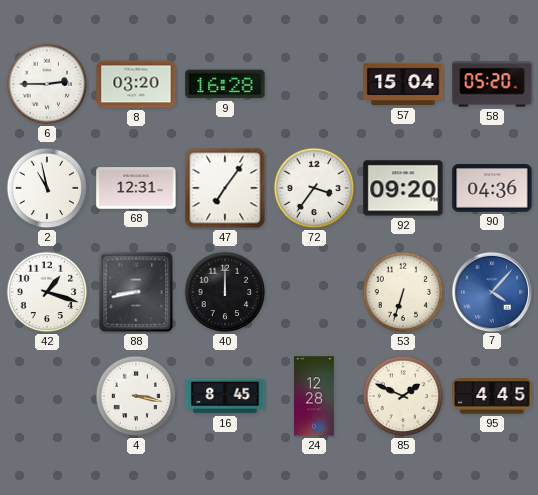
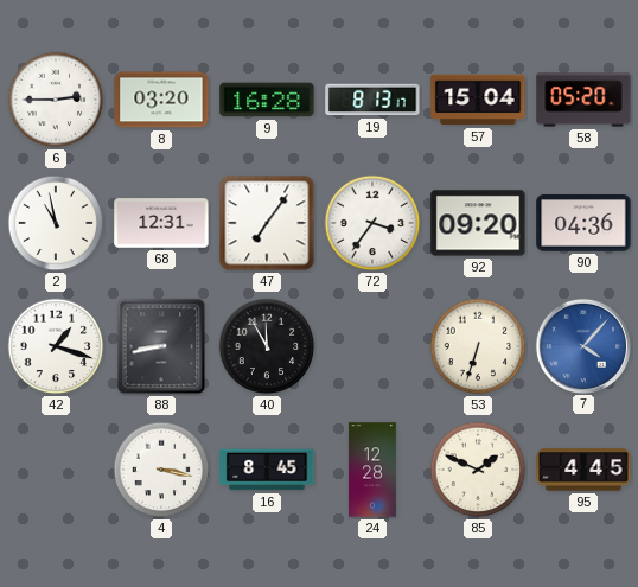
19: none -> 8:13 (372, 100)
40: 12:00 -> 11:55 (267, 346)
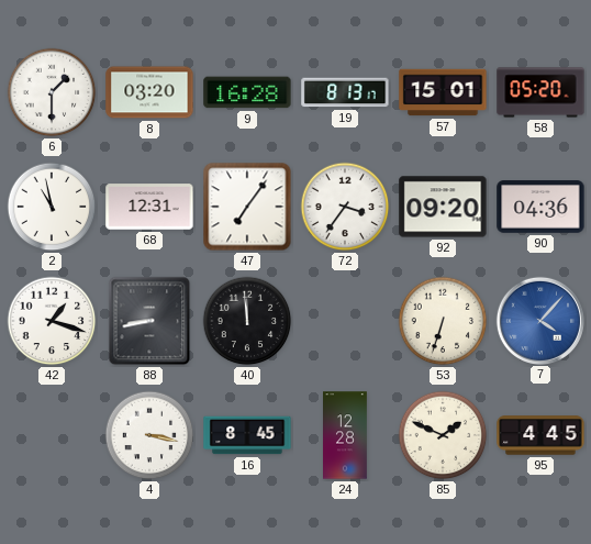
6: 2:45 -> 1:30 (52, 92)
57: 15:04 -> 15:01 (443, 92)
40: 11:55 -> 11:59 (247, 321)
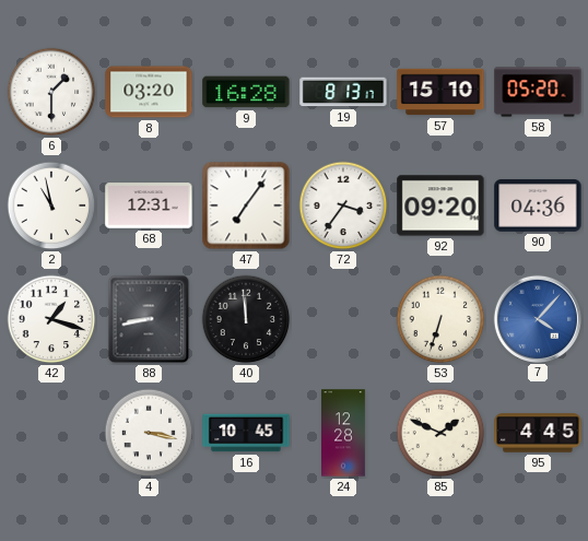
57: 15:01 -> 15:10 (440, 92)
16: 8:45 -> 10:45 (246, 433)
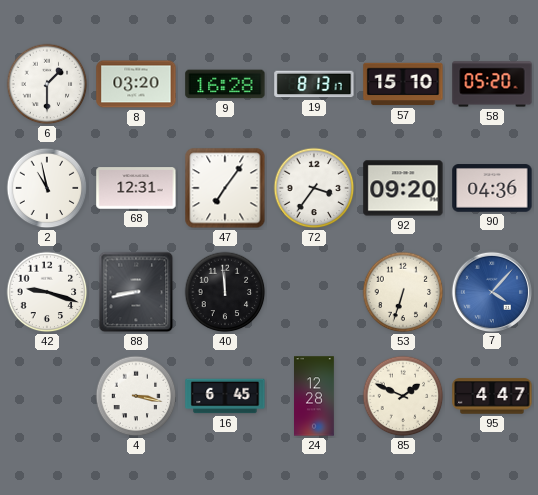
42: 1:18 -> 9:18 (47, 292)
16: 10:45 -> 6:45 (225, 396)
95: 4:45 -> 4:47 (492, 396)
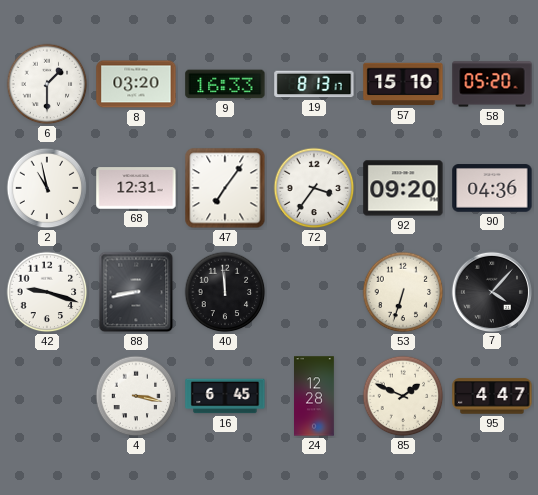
9: 16:28 -> 16:33 (225, 84)
7 dial: blue -> black (491, 291)
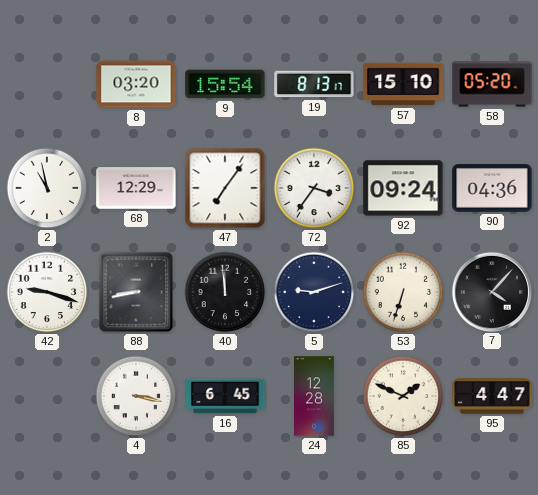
6: 1:30 -> none (47, 84)
9: 16:33 -> 15:54 (225, 84)
68: 12:31 -> 12:29 (136, 188)
92: 09:20 -> 09:24 (403, 188)
5: none -> 9:12 (314, 292)
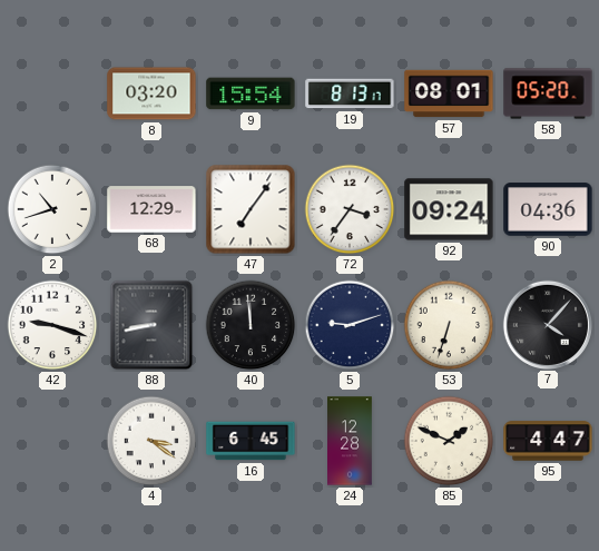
57: 15:10 -> 08:01 (449, 94)
2: 10:58 -> 10:42 (52, 209)
4: 3:17 -> 3:21 (151, 441)
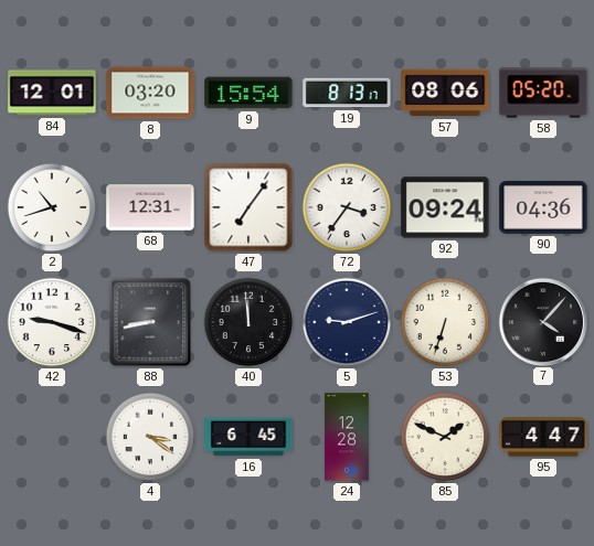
84: none -> 12:01 (52, 93)
57: 08:01 -> 08:06 (445, 93)
68: 12:29 -> 12:31 (150, 207)
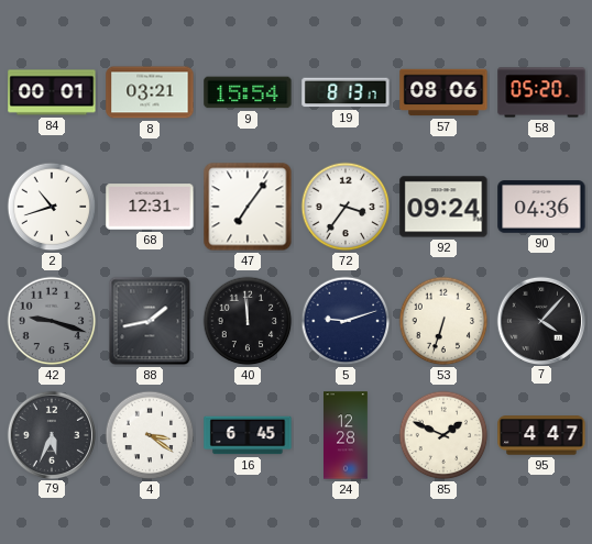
84: 12:01 -> 00:01 (52, 92)
8: 03:20 -> 03:21 (150, 92)
42 dial: white -> grey (52, 321)
88: 8:43 -> 1:43 (150, 321)
79: none -> 5:34 (51, 434)
